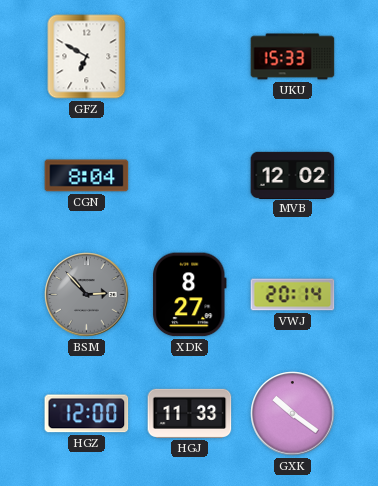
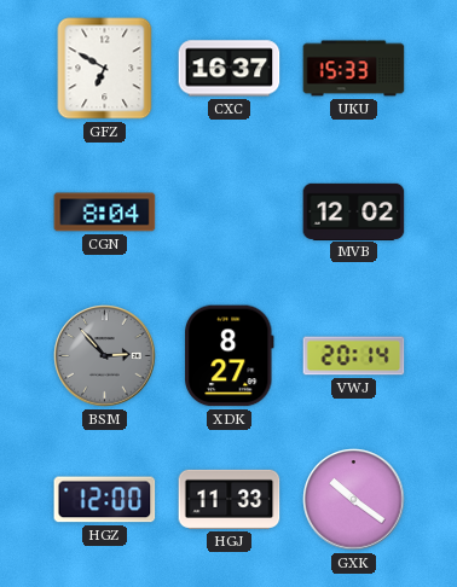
CXC: none -> 16:37 (230, 69)
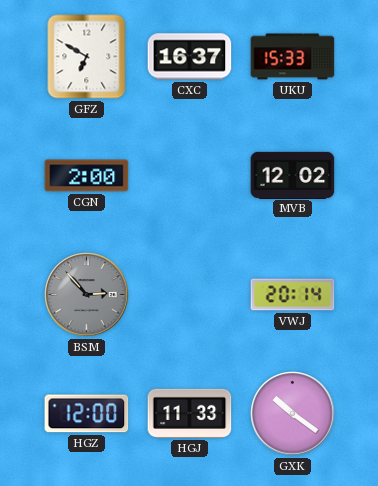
CGN: 8:04 -> 2:00 (87, 176)
XDK: 8:27 -> none (230, 356)
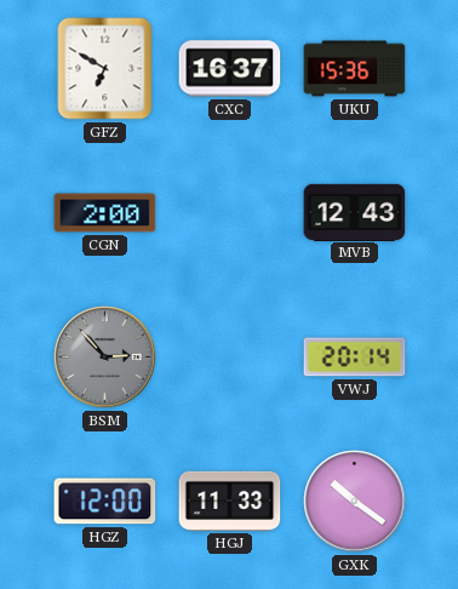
UKU: 15:33 -> 15:36 (355, 69)
MVB: 12:02 -> 12:43 (355, 212)
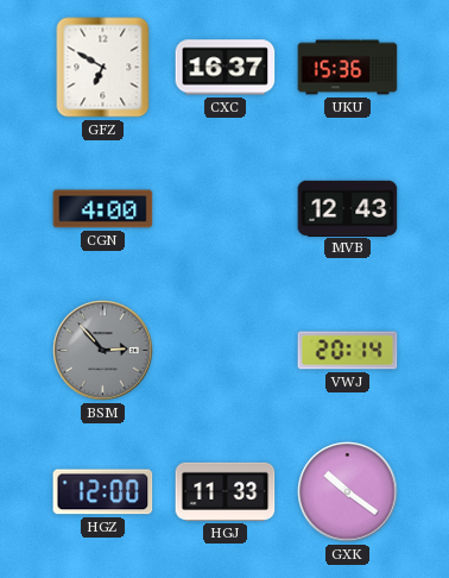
CGN: 2:00 -> 4:00 (103, 209)
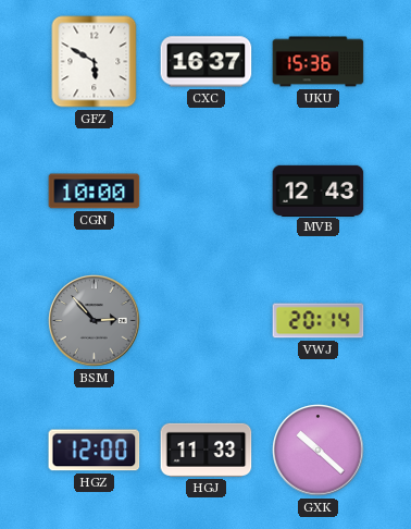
GFZ: 6:50 -> 5:50 (95, 62)
CGN: 4:00 -> 10:00 (95, 192)
GXK: 10:21 -> 10:22 (319, 451)
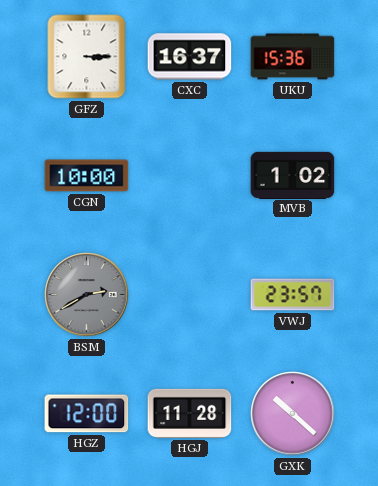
GFZ: 5:50 -> 3:15 (87, 57)
MVB: 12:43 -> 1:02 (293, 175)
BSM: 2:53 -> 2:40 (87, 295)
VWJ: 20:14 -> 23:57 (293, 295)
HGJ: 11:33 -> 11:28 (190, 413)
